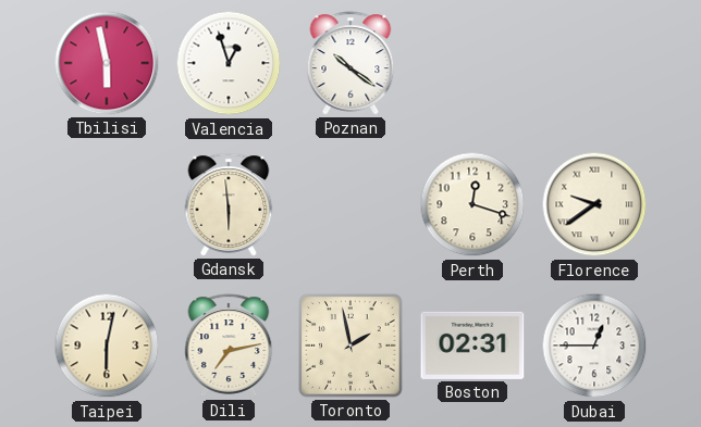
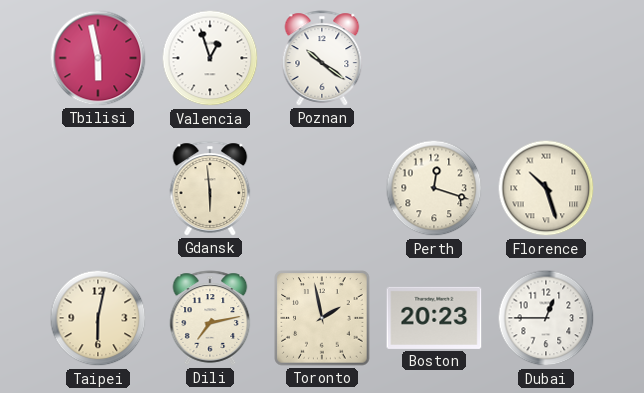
Florence: 9:39 -> 10:27 (546, 188)
Boston: 02:31 -> 20:23 (434, 318)
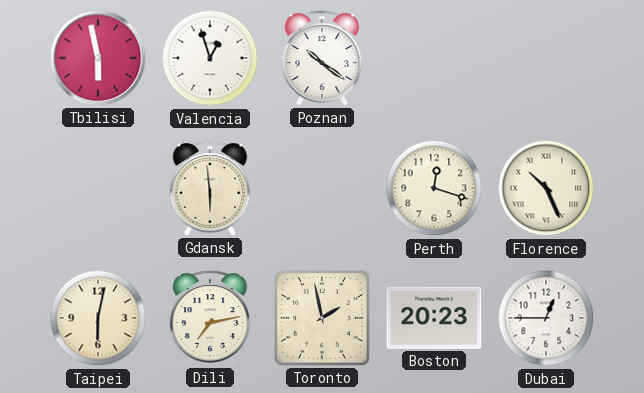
Florence: 10:27 -> 10:26 (546, 188)
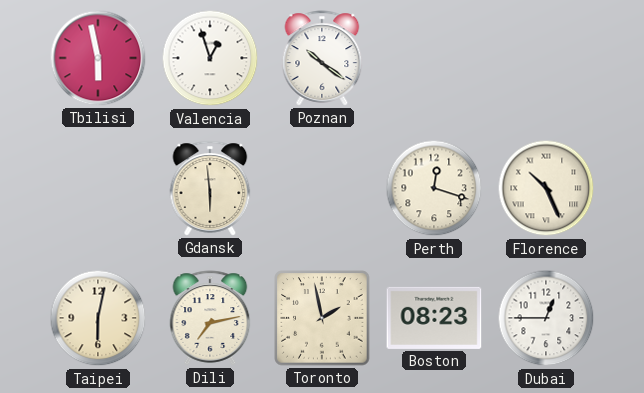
Boston: 20:23 -> 08:23 (434, 318)
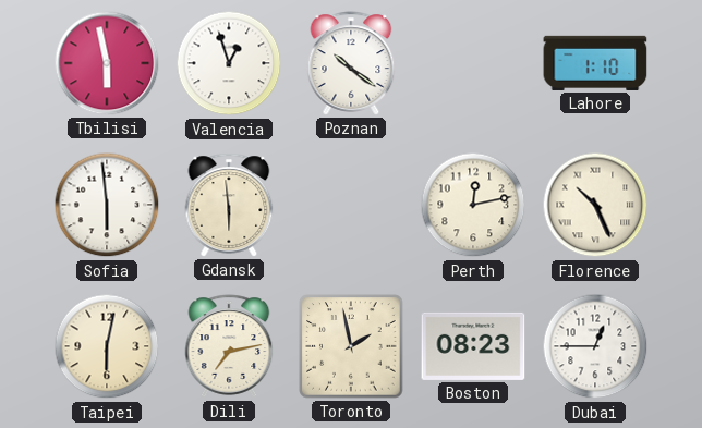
Lahore: none -> 1:10 (595, 63)
Sofia: none -> 5:59 (107, 205)
Perth: 12:18 -> 12:13 (473, 205)
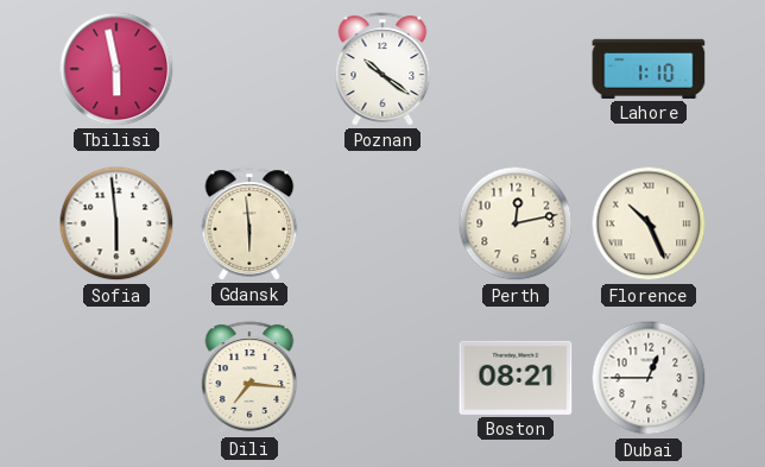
Valencia: 12:57 -> none (229, 63)
Taipei: 6:02 -> none (107, 346)
Dili: 7:13 -> 7:16 (249, 378)
Toronto: 1:58 -> none (351, 346)
Boston: 08:23 -> 08:21 (516, 378)
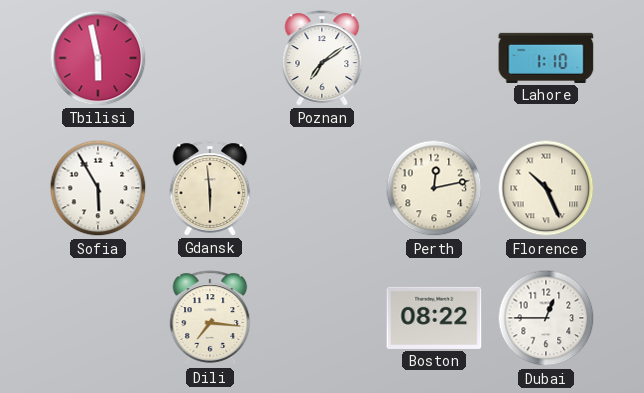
Poznan: 10:21 -> 7:09 (322, 58)
Sofia: 5:59 -> 5:55 (98, 188)
Boston: 08:21 -> 08:22 (434, 318)
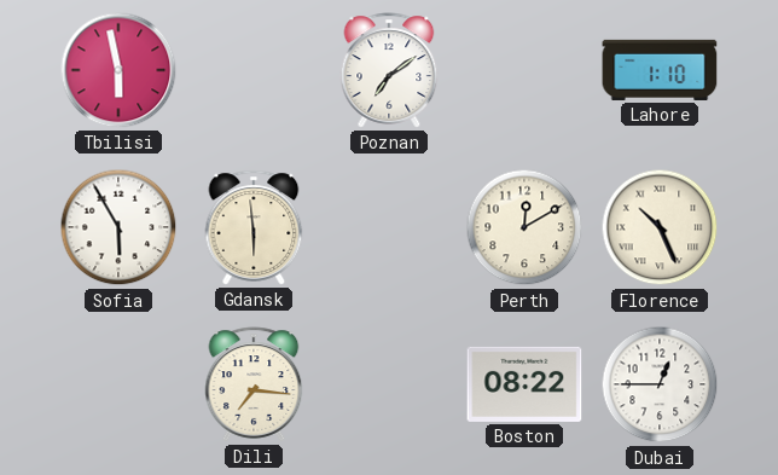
Perth: 12:13 -> 12:10 (524, 227)
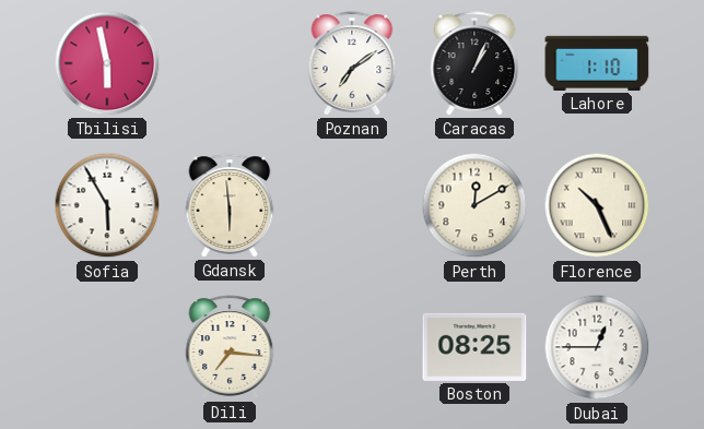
Caracas: none -> 1:04 (474, 63)
Boston: 08:22 -> 08:25 (474, 347)
